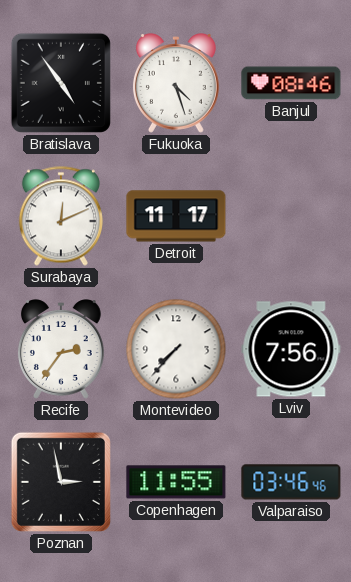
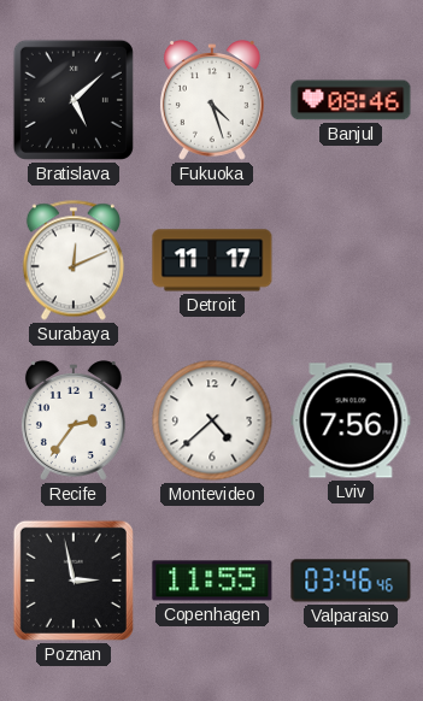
Bratislava: 4:54 -> 5:08 (74, 100)
Montevideo: 7:37 -> 4:38 (212, 420)
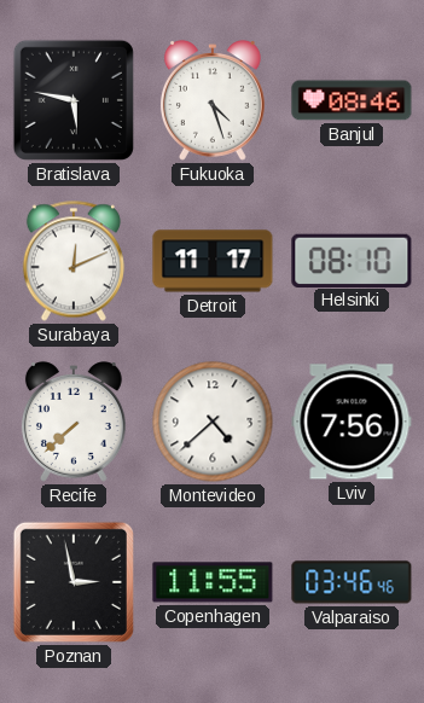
Bratislava: 5:08 -> 5:47 (74, 100)
Helsinki: none -> 08:10 (352, 260)
Recife: 2:36 -> 7:38 (74, 422)
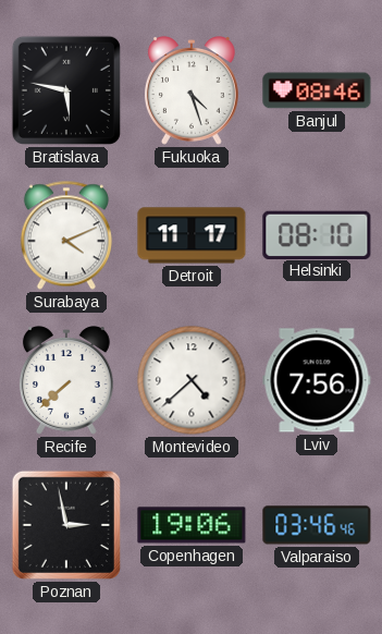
Surabaya: 12:11 -> 4:11 (66, 235)
Copenhagen: 11:55 -> 19:06 (192, 525)
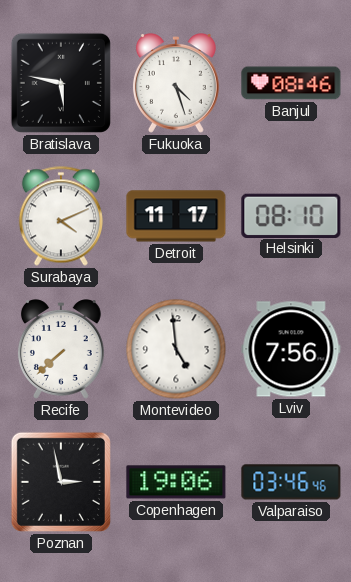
Montevideo: 4:38 -> 4:59 (176, 349)
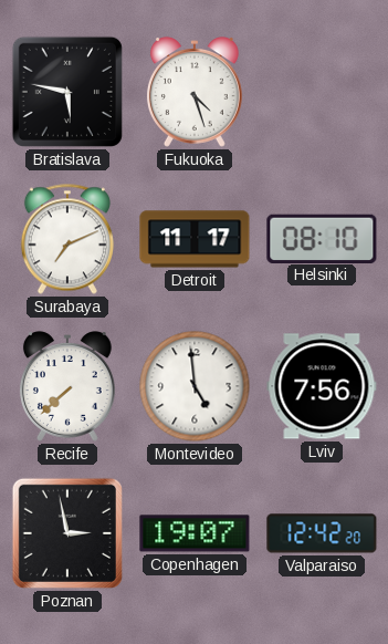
Banjul: 08:46 -> none (291, 83)
Surabaya: 4:11 -> 7:11 (67, 239)
Copenhagen: 19:06 -> 19:07 (195, 533)
Valparaiso: 03:46 -> 12:42 (322, 533)
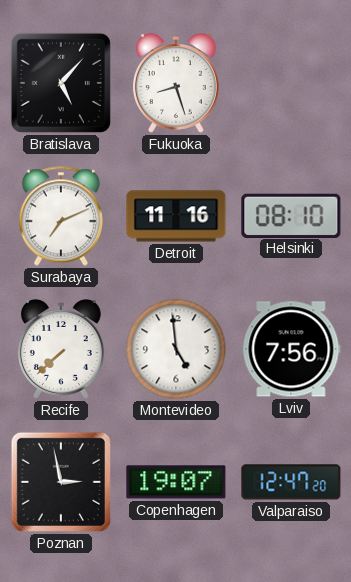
Bratislava: 5:47 -> 5:07 (61, 83)
Fukuoka: 4:27 -> 8:27 (176, 83)
Detroit: 11:17 -> 11:16 (176, 216)
Valparaiso: 12:42 -> 12:47 (291, 482)
